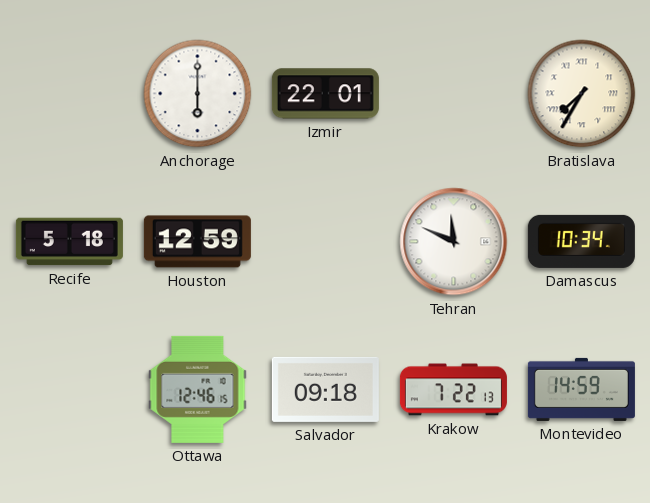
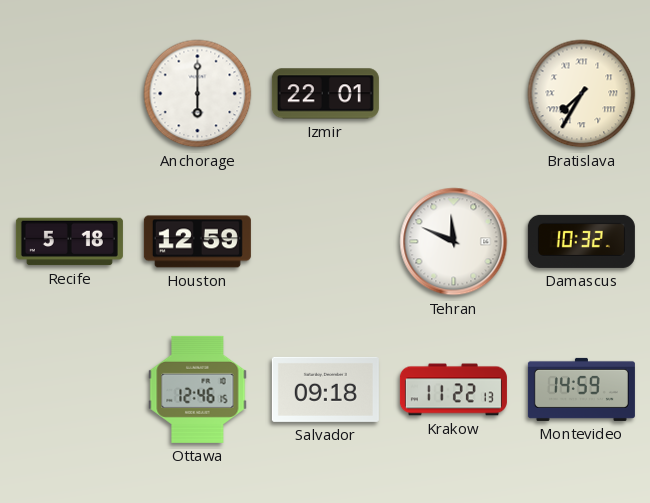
Damascus: 10:34 -> 10:32 (581, 241)
Krakow: 7:22 -> 11:22 (453, 390)
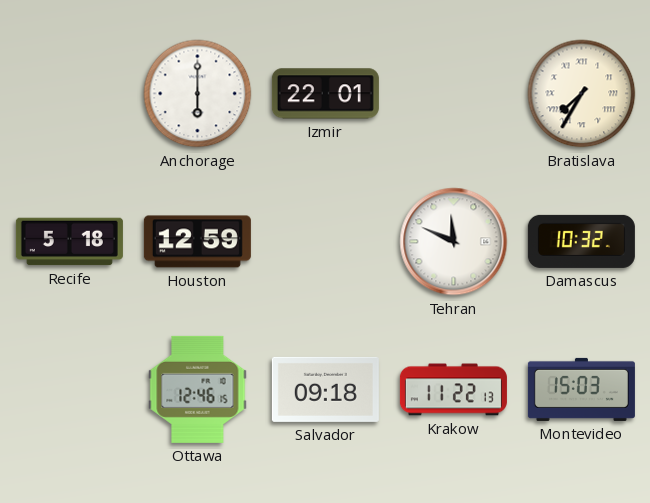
Montevideo: 14:59 -> 15:03 (581, 389)
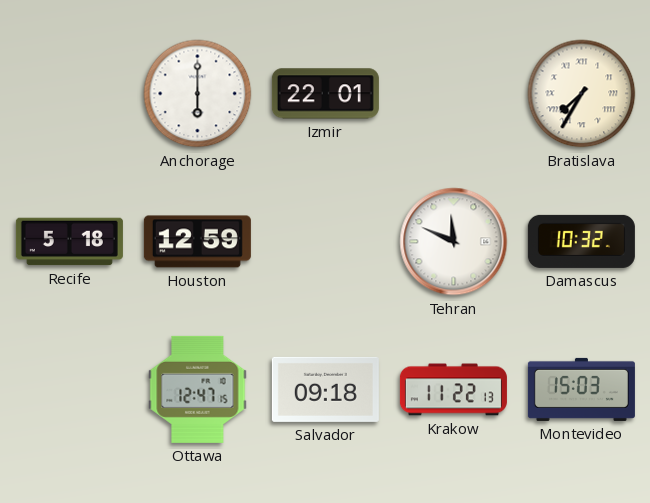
Ottawa: 12:46 -> 12:47 (198, 389)
